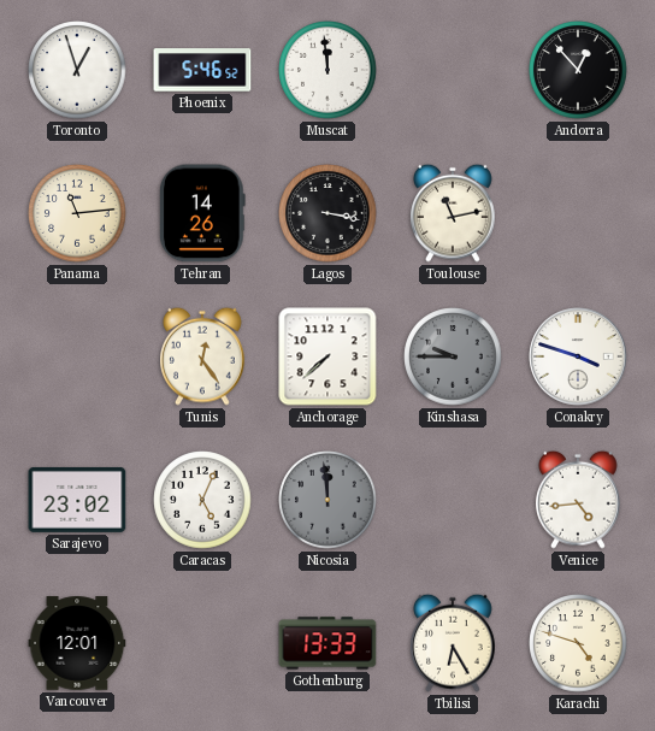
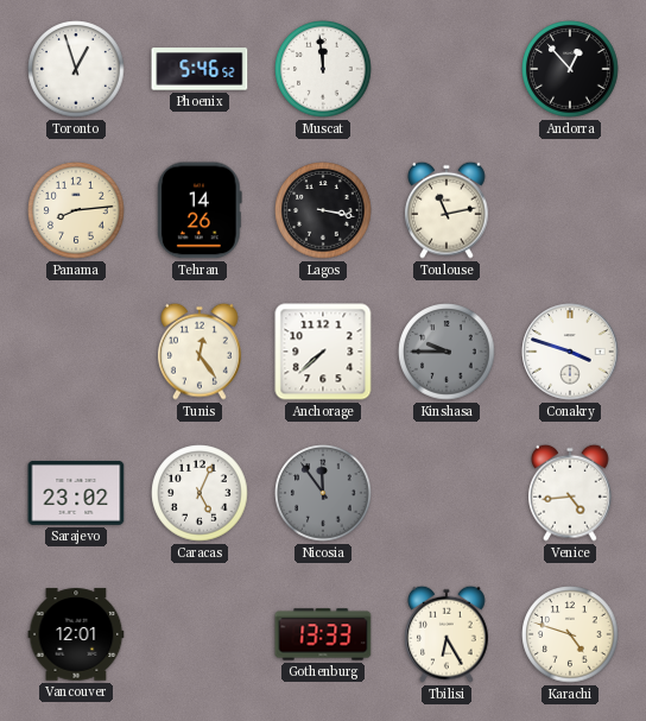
Panama: 11:14 -> 8:14 (76, 210)
Nicosia: 11:59 -> 11:54 (323, 493)
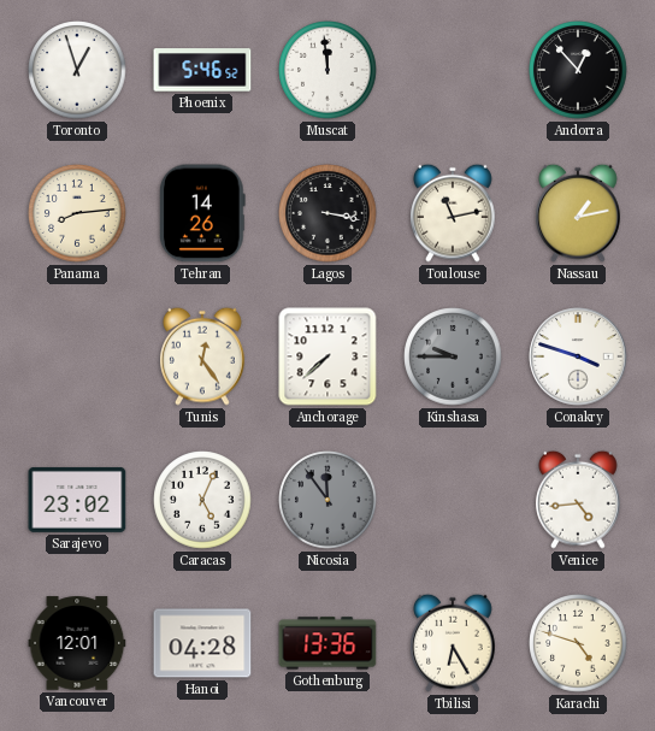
Nassau: none -> 1:13 (579, 213)
Hanoi: none -> 04:28 (202, 643)
Gothenburg: 13:33 -> 13:36 (327, 643)
